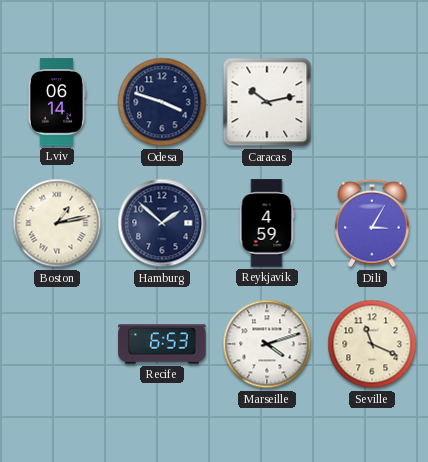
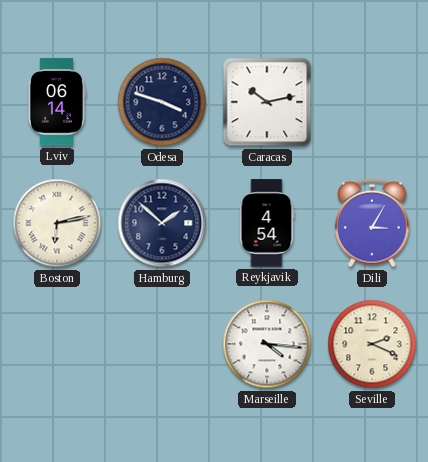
Boston: 1:13 -> 6:13 (57, 223)
Reykjavik: 4:59 -> 4:54 (267, 223)
Recife: 6:53 -> none (162, 344)
Marseille: 4:12 -> 4:16 (267, 344)
Seville: 11:19 -> 2:19 (372, 344)
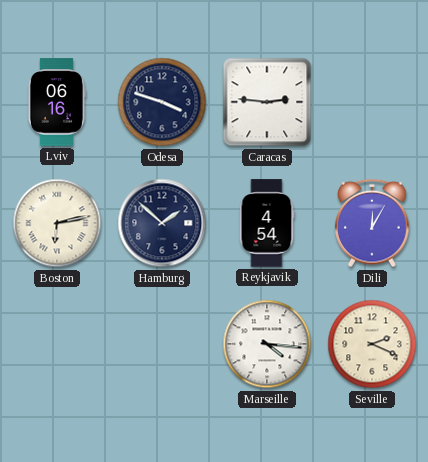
Lviv: 06:14 -> 06:16 (56, 102)
Caracas: 10:13 -> 2:46 (267, 102)
Dili: 3:05 -> 12:05 (372, 223)
